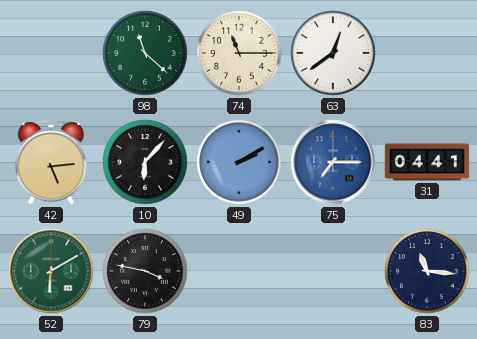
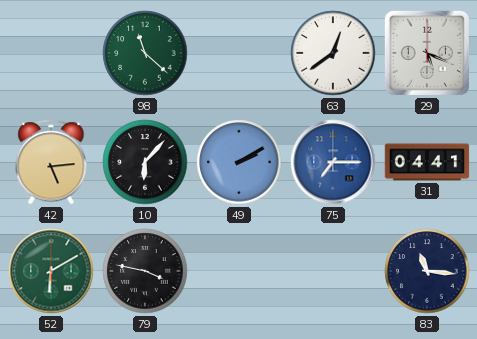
74: 11:15 -> none (239, 53)
29: none -> 5:19 (427, 53)
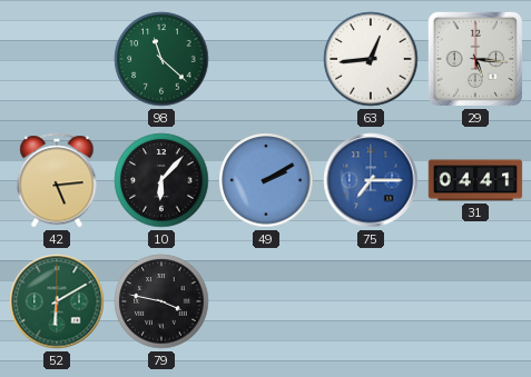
63: 12:39 -> 12:44 (371, 59)
29: 5:19 -> 5:16 (475, 59)
83: 11:16 -> none (427, 271)
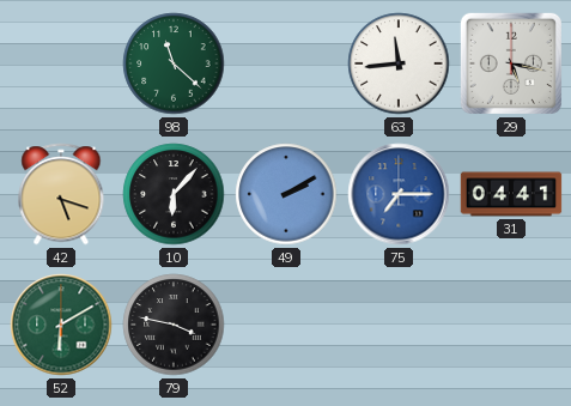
63: 12:44 -> 11:44 (399, 63)
29: 5:16 -> 5:17 (511, 63)
42: 5:14 -> 5:18 (61, 194)
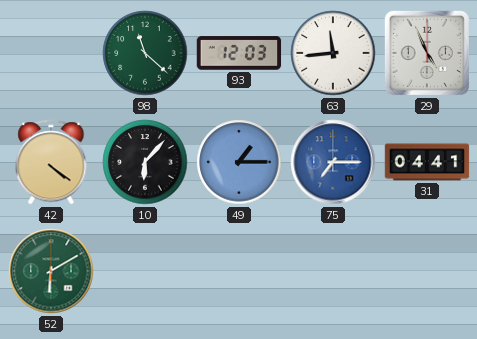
93: none -> 12:03 (239, 53)
29: 5:17 -> 4:56 (427, 53)
42: 5:18 -> 4:21 (51, 162)
49: 2:10 -> 1:15 (239, 162)
79: 3:47 -> none (174, 325)
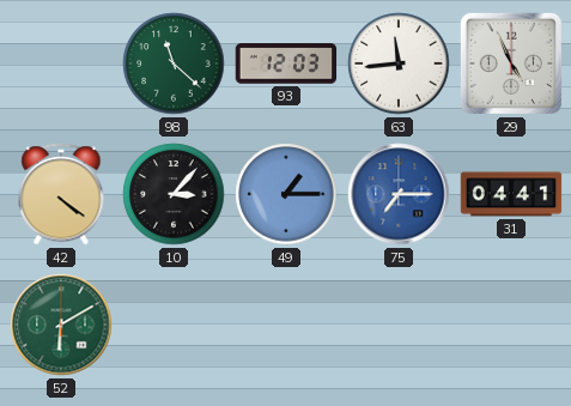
10: 6:07 -> 3:07 (174, 194)
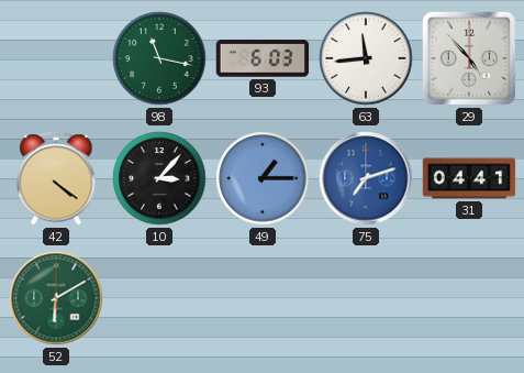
98: 11:22 -> 11:17 (159, 58)
93: 12:03 -> 6:03 (263, 58)
29: 4:56 -> 4:53 (469, 58)
75: 7:15 -> 7:12 (366, 178)
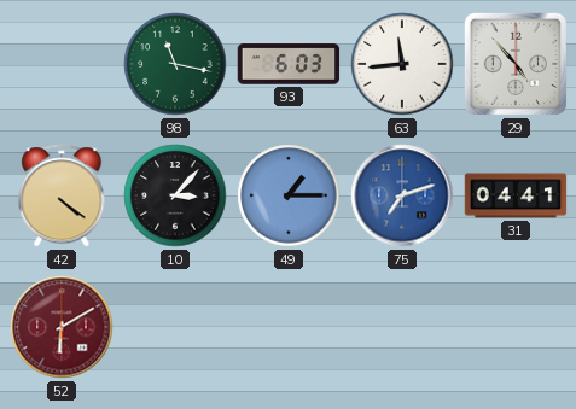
52 dial: green -> burgundy (62, 327)
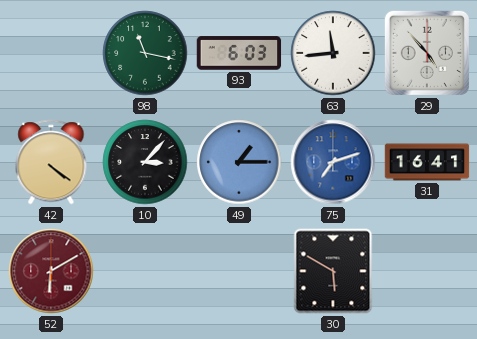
31: 04:41 -> 16:41 (427, 162)
30: none -> 5:50 (333, 271)
